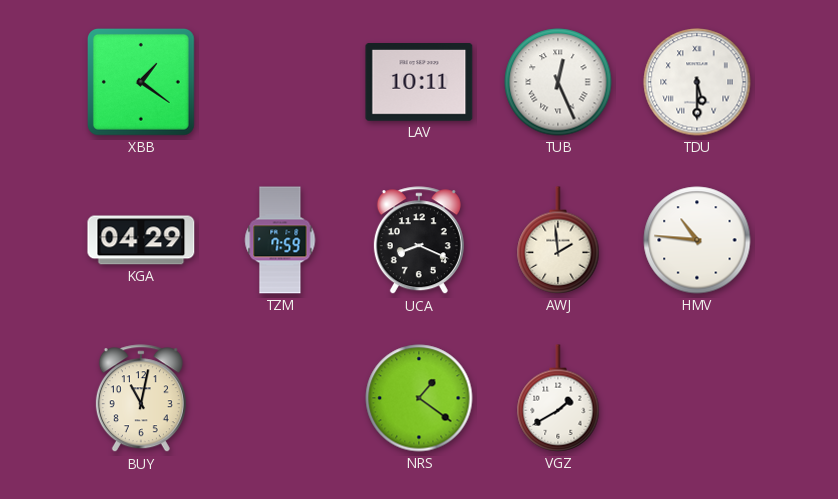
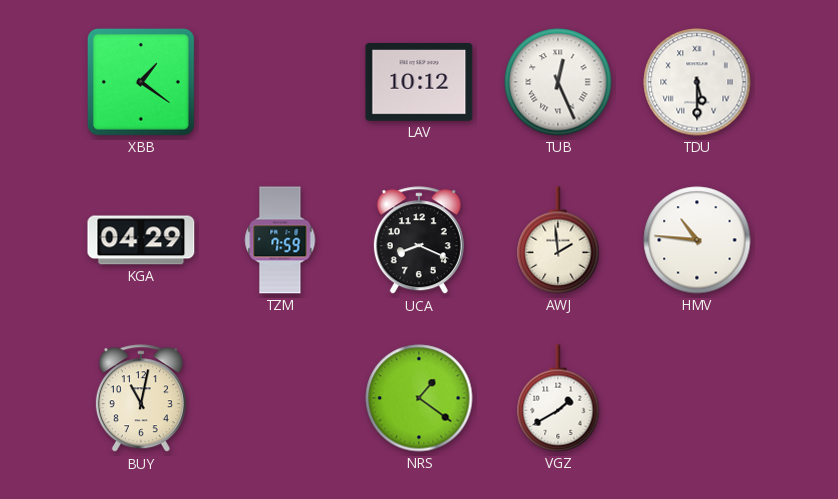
LAV: 10:11 -> 10:12 (419, 83)
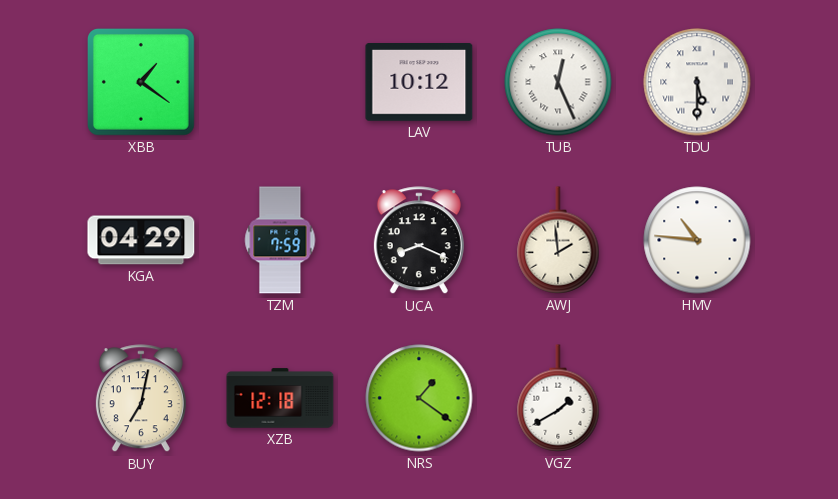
BUY: 11:02 -> 7:02 (141, 399)
XZB: none -> 12:18 (280, 398)
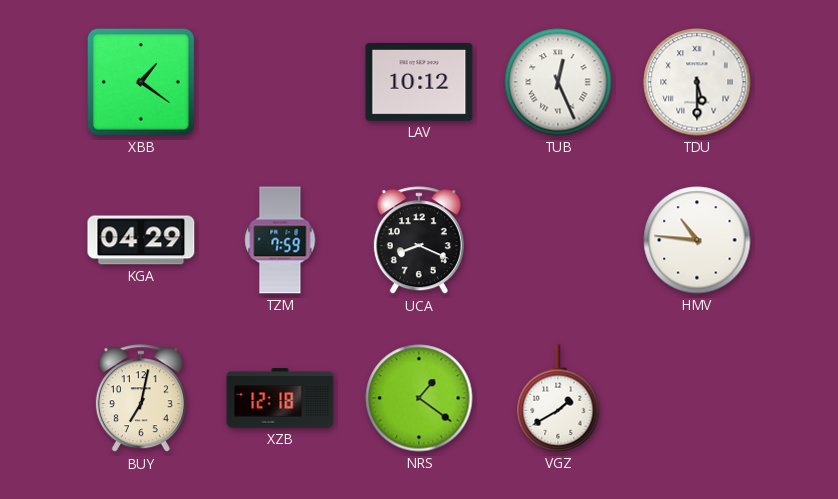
AWJ: 1:59 -> none (558, 240)
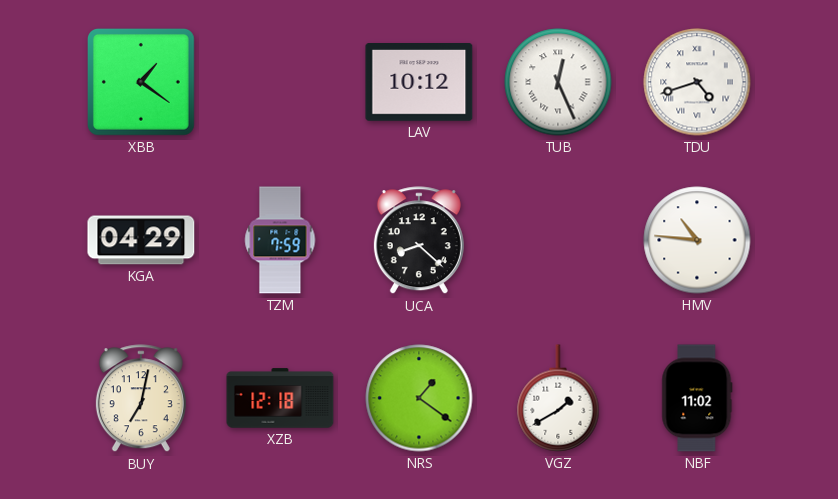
TDU: 5:30 -> 4:42 (697, 82)
UCA: 8:19 -> 8:22 (419, 241)
NBF: none -> 11:02 (697, 398)
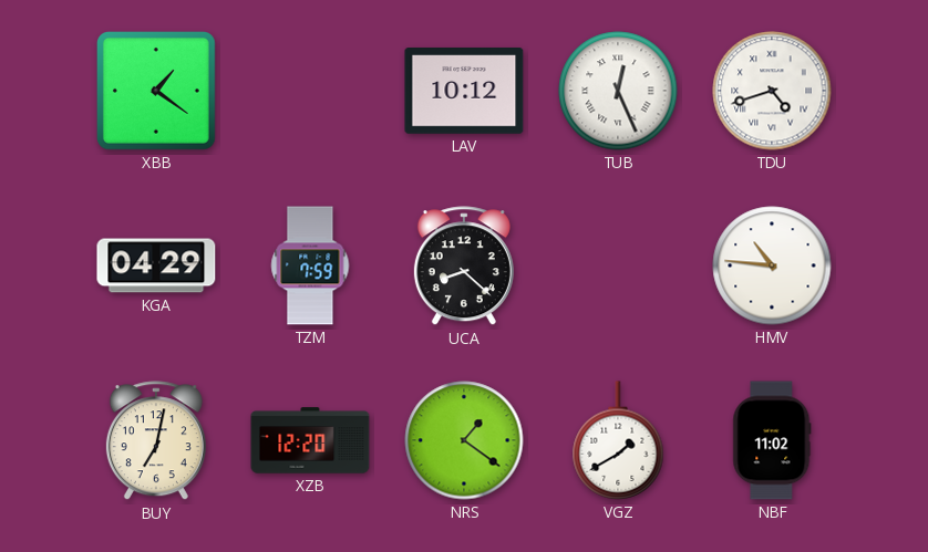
XZB: 12:18 -> 12:20 (310, 440)
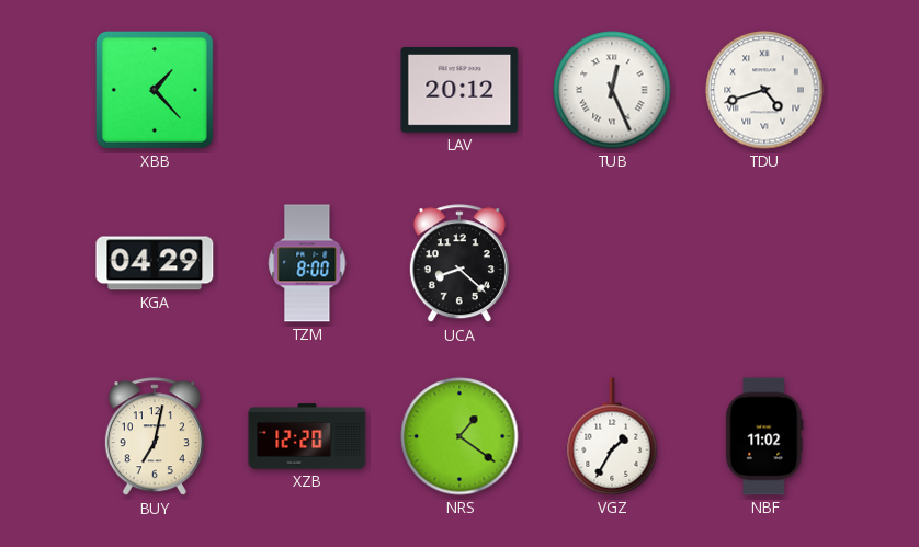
XBB: 1:21 -> 1:23 (156, 91)
LAV: 10:12 -> 20:12 (459, 91)
TZM: 7:59 -> 8:00 (307, 263)
HMV: 10:46 -> none (772, 265)
VGZ: 1:40 -> 1:35 (612, 436)
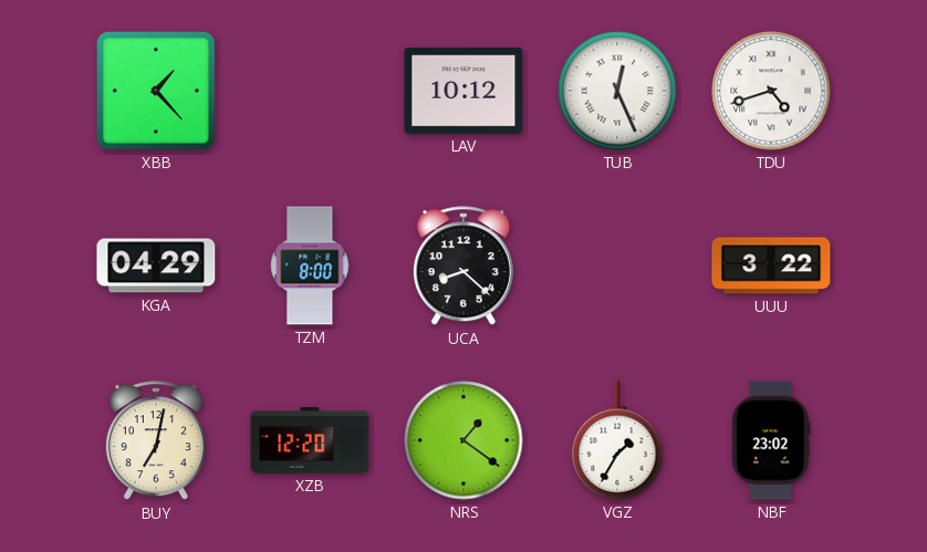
LAV: 20:12 -> 10:12 (463, 92)
UUU: none -> 3:22 (771, 265)
NBF: 11:02 -> 23:02 (771, 440)
